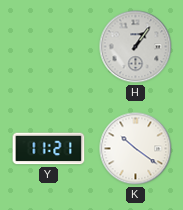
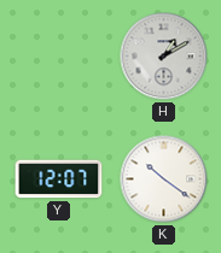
H: 1:06 -> 1:10 (164, 57)
Y: 11:21 -> 12:07 (59, 180)
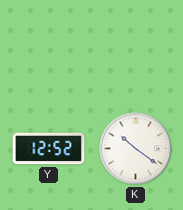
H: 1:10 -> none (164, 57)
Y: 12:07 -> 12:52 (49, 149)
